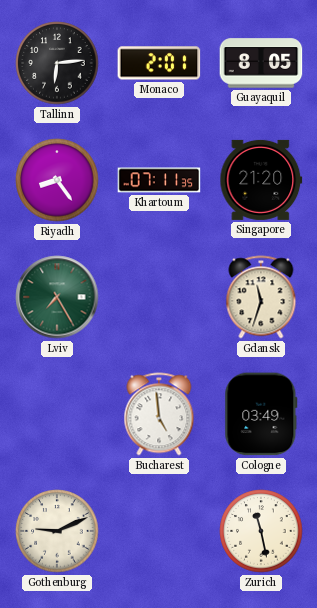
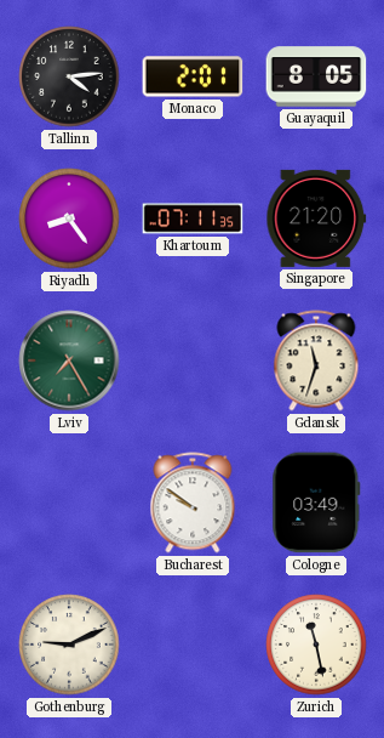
Tallinn: 6:14 -> 4:14 (69, 76)
Bucharest: 4:59 -> 9:51 (193, 503)
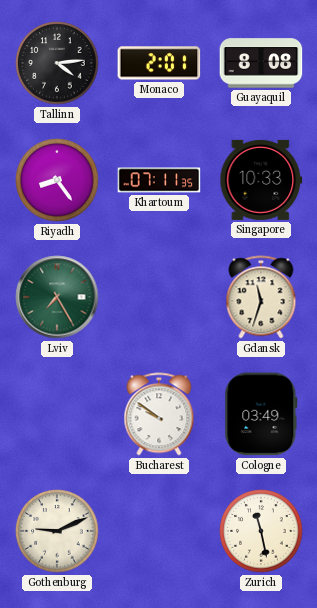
Guayaquil: 8:05 -> 8:08 (261, 63)
Singapore: 21:20 -> 10:33 (261, 180)
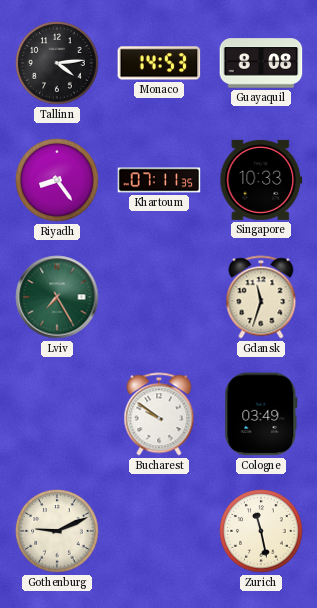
Monaco: 2:01 -> 14:53 (159, 63)
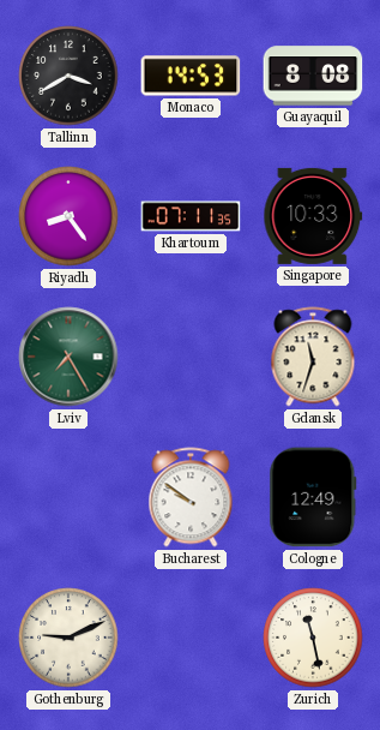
Tallinn: 4:14 -> 3:40 (68, 76)
Cologne: 03:49 -> 12:49 (313, 497)
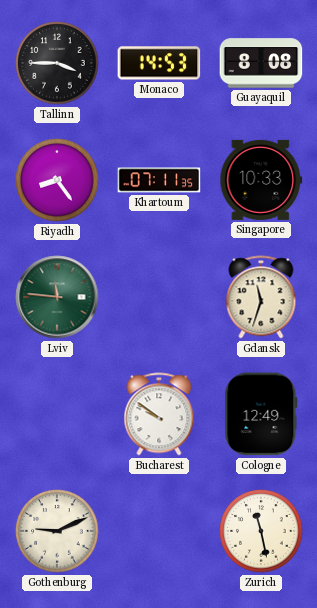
Tallinn: 3:40 -> 3:45 (57, 63)
Lviv: 7:25 -> 11:46 (57, 297)
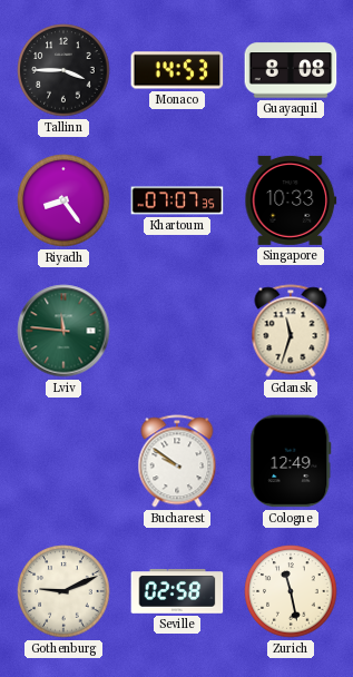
Khartoum: 07:11 -> 07:07 (177, 200)
Seville: none -> 02:58 (177, 591)
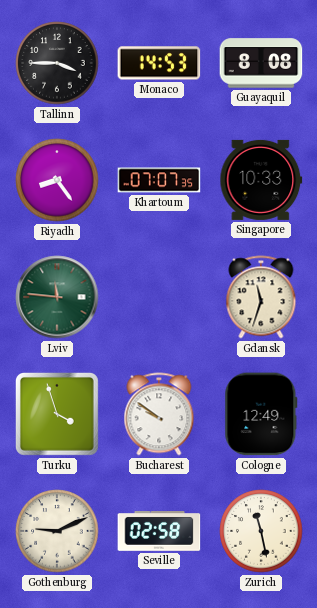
Turku: none -> 3:57 (58, 415)
